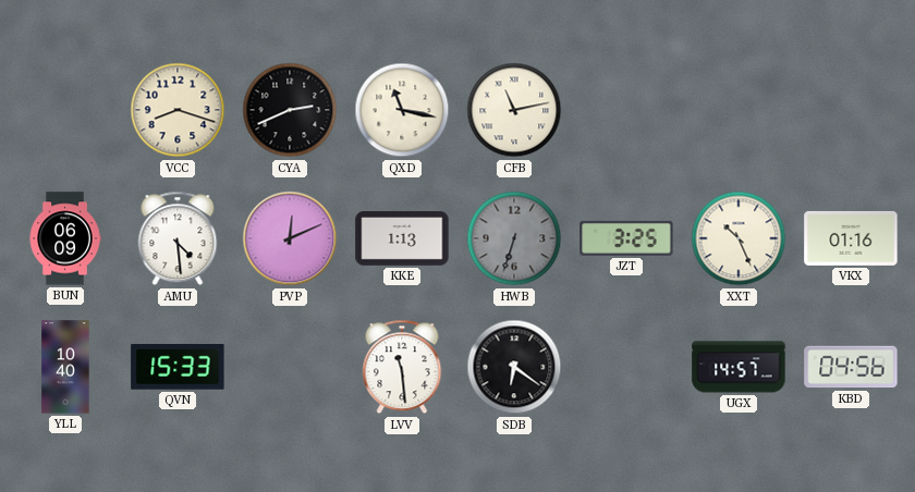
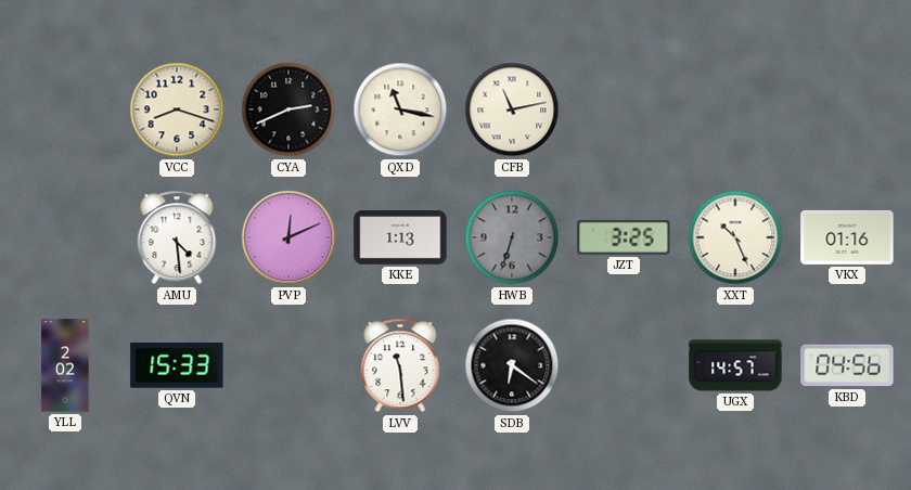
BUN: 06:09 -> none (65, 238)
YLL: 10:40 -> 2:02 (65, 365)
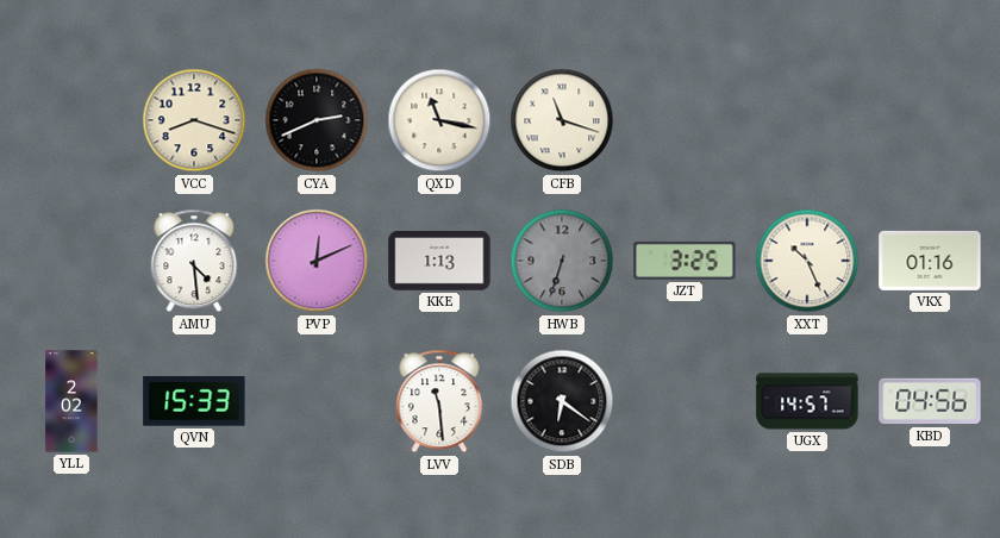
CFB: 11:13 -> 11:18 (562, 120)
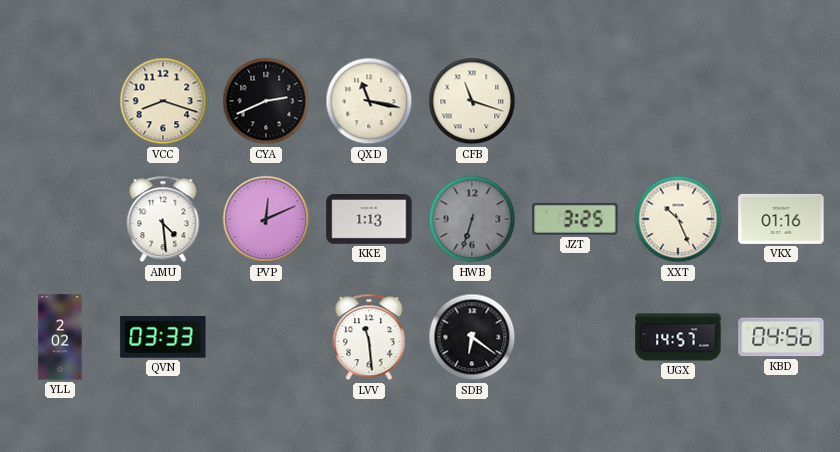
QVN: 15:33 -> 03:33 (163, 338)
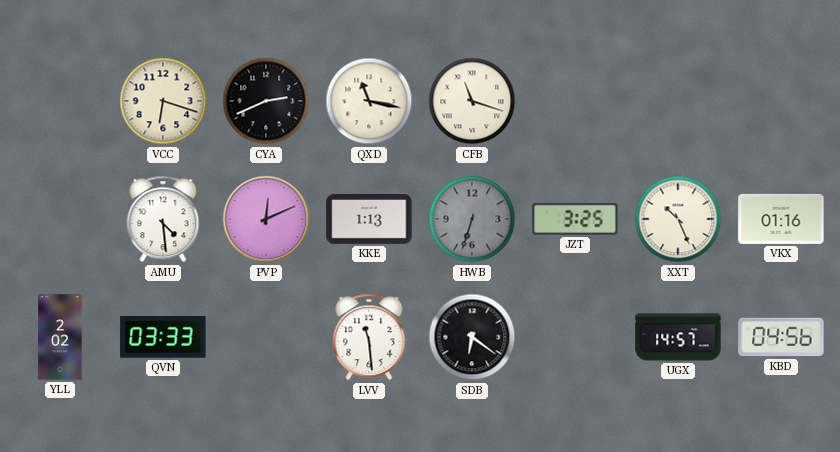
VCC: 8:18 -> 6:18 (163, 101)
